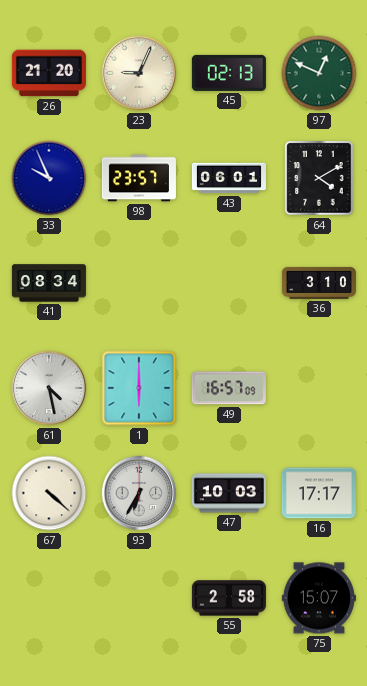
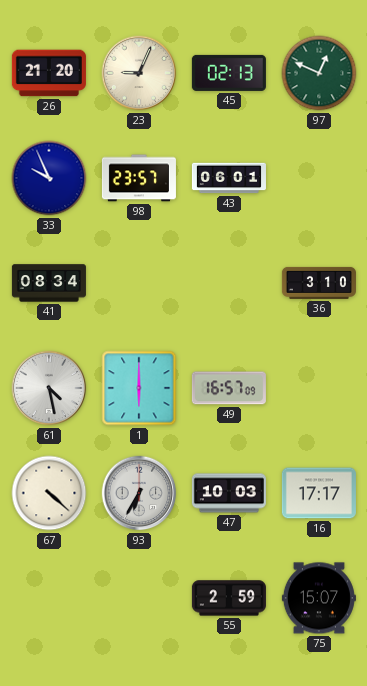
64: 4:10 -> none (319, 178)
55: 2:58 -> 2:59 (229, 598)
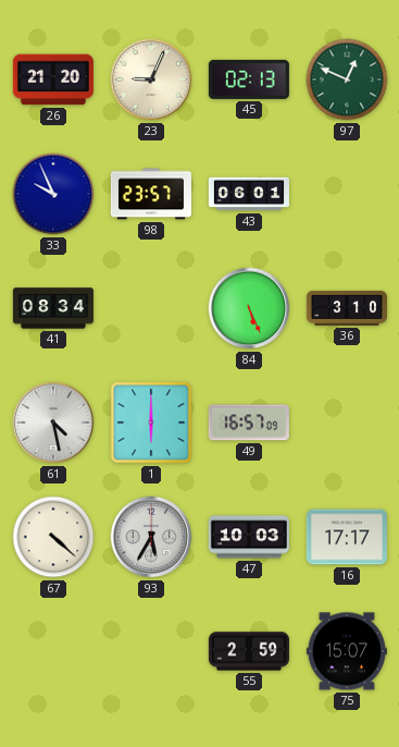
84: none -> 5:26 (249, 308)
93: 6:35 -> 5:35 (151, 537)
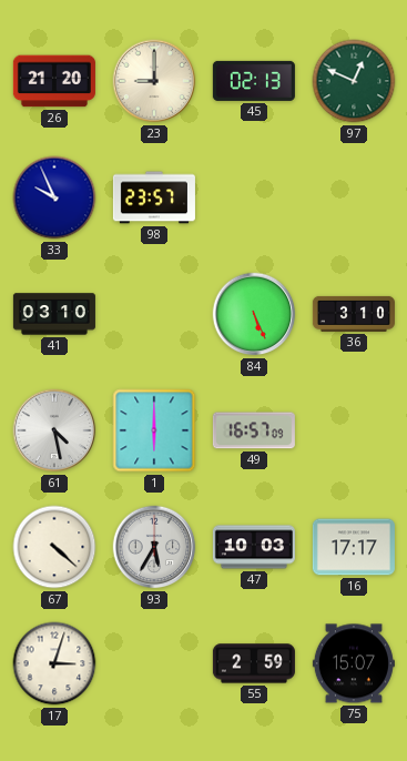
23: 9:04 -> 9:00 (154, 81)
43: 06:01 -> none (249, 194)
41: 08:34 -> 03:10 (54, 314)
17: none -> 3:03 (54, 663)
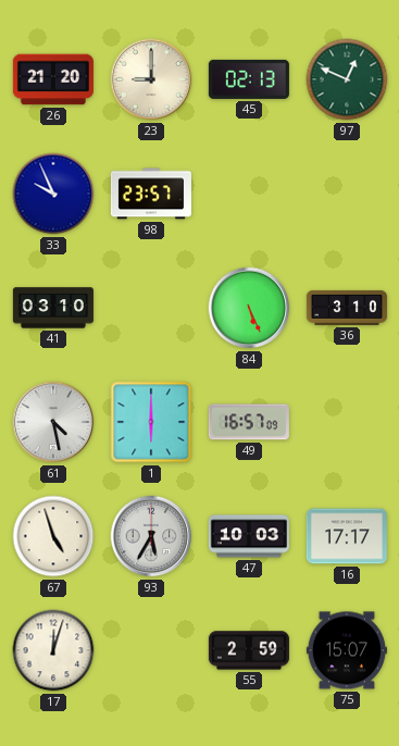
67: 4:22 -> 4:57 (53, 536)
17: 3:03 -> 12:03 (53, 650)
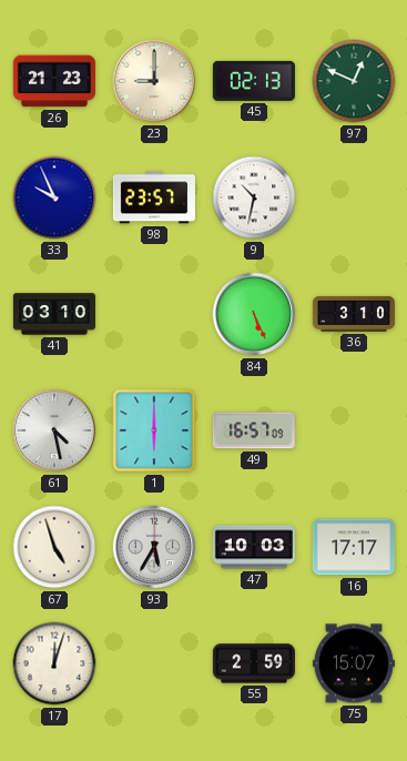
26: 21:20 -> 21:23 (54, 81)
9: none -> 10:32 (254, 197)
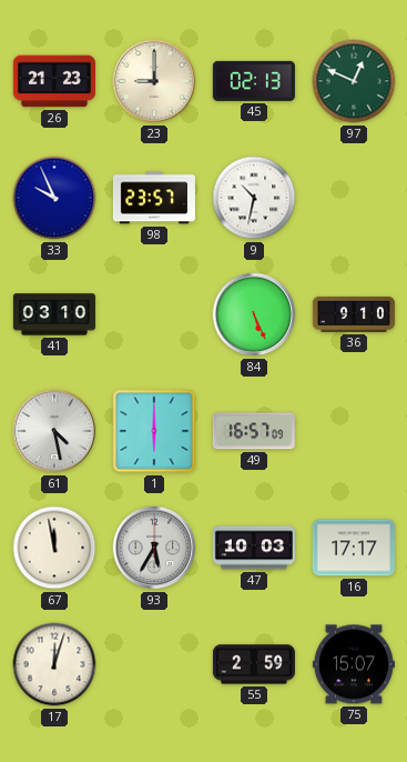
36: 3:10 -> 9:10 (354, 314)
67: 4:57 -> 11:58 (54, 548)
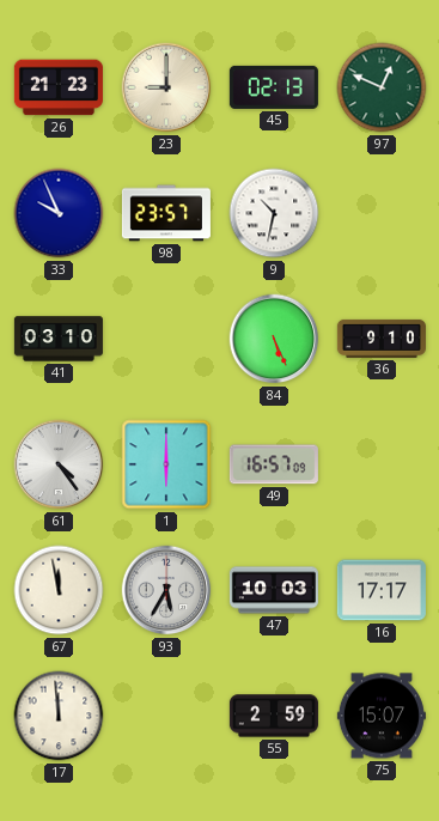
61: 4:28 -> 4:24 (59, 464)
17: 12:03 -> 11:59 (59, 716)
